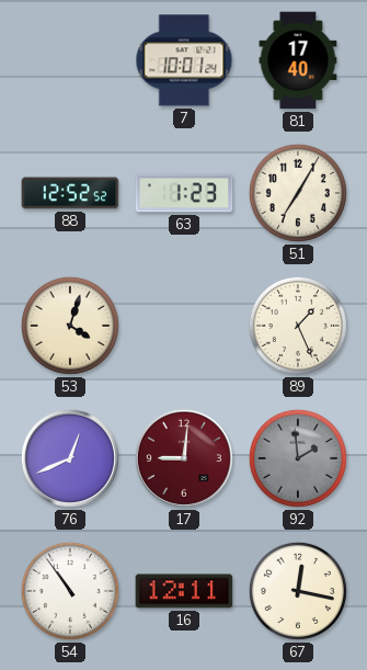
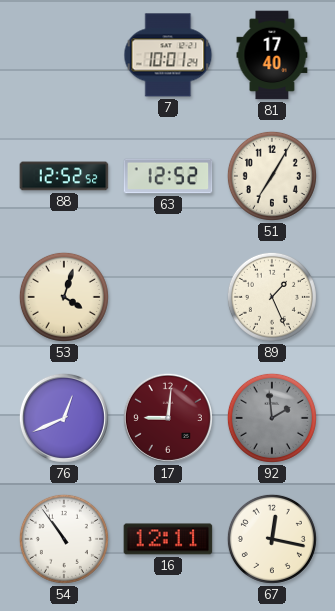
63: 1:23 -> 12:52 (168, 176)
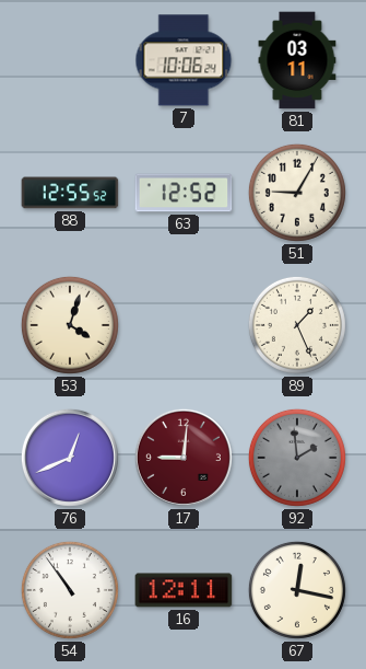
7: 10:01 -> 10:06 (184, 60)
81: 17:40 -> 03:11 (297, 60)
88: 12:52 -> 12:55 (70, 193)
51: 7:05 -> 9:05 (297, 193)
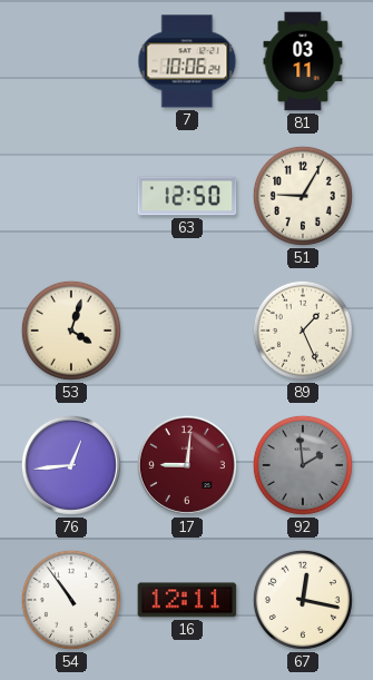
88: 12:55 -> none (70, 193)
63: 12:52 -> 12:50 (187, 196)
76: 12:41 -> 12:44 (71, 465)
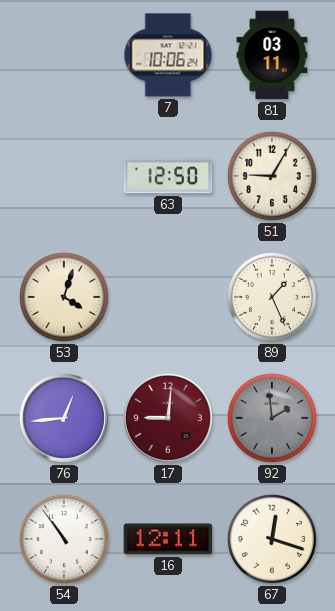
67: 12:17 -> 12:18 (272, 539)
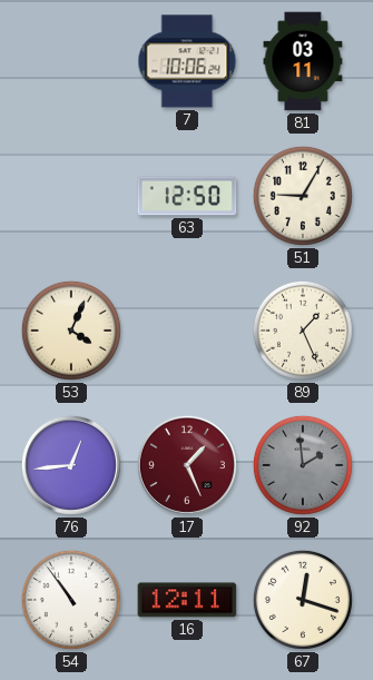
53: 4:03 -> 4:04 (71, 331)
17: 9:01 -> 1:26 (187, 465)
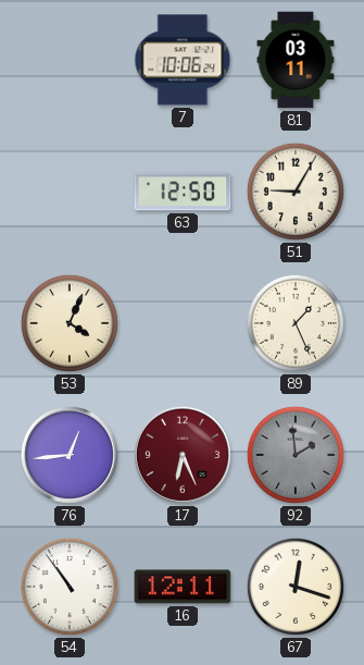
17: 1:26 -> 6:26 (183, 455)
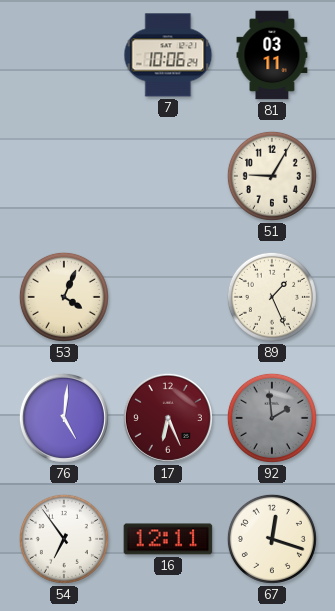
63: 12:50 -> none (183, 192)
76: 12:44 -> 5:01 (64, 418)
54: 10:54 -> 6:54 (64, 539)
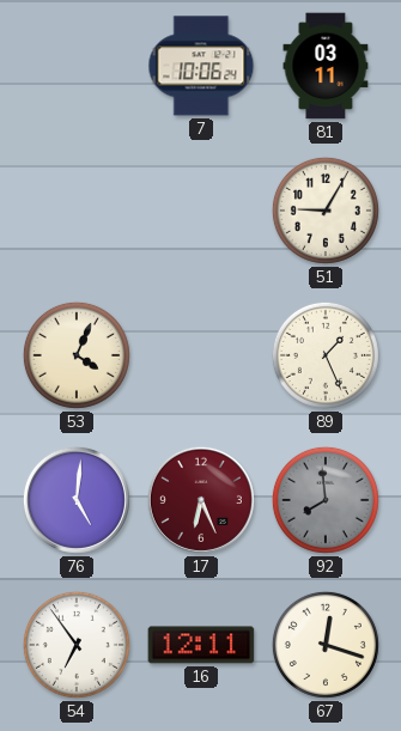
92: 1:59 -> 7:59 (326, 500)
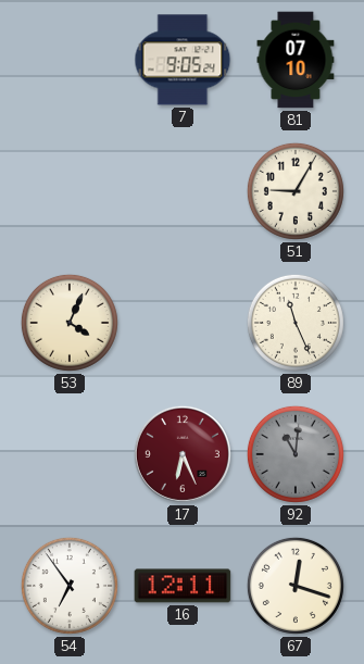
7: 10:06 -> 9:05 (183, 60)
81: 03:11 -> 07:10 (296, 60)
89: 1:26 -> 11:26 (296, 323)
76: 5:01 -> none (77, 500)
92: 7:59 -> 11:01 (296, 454)
